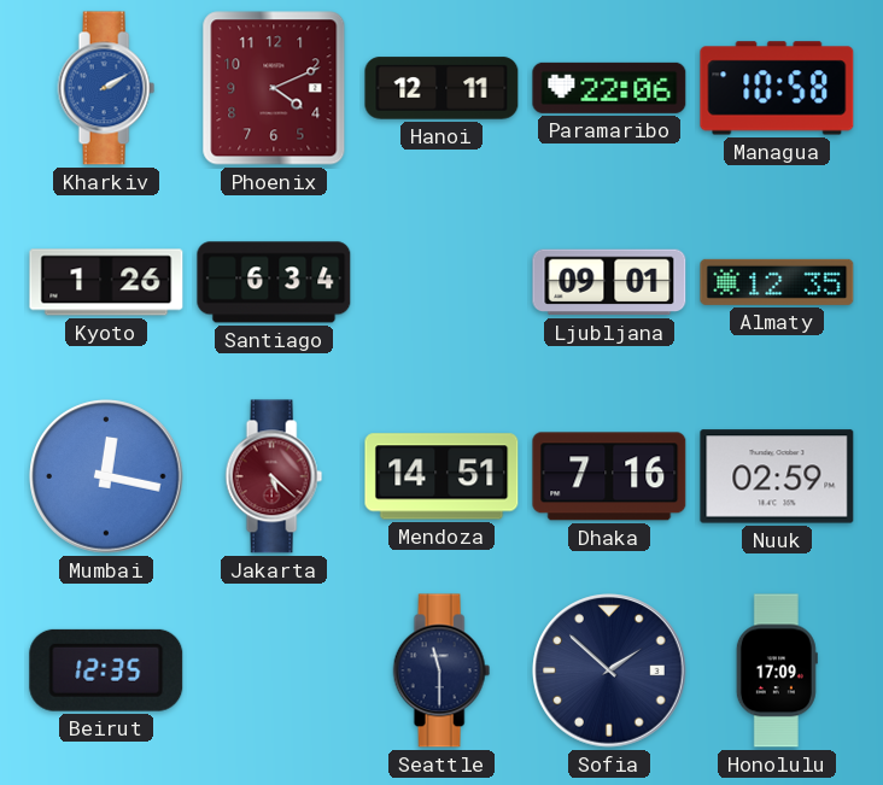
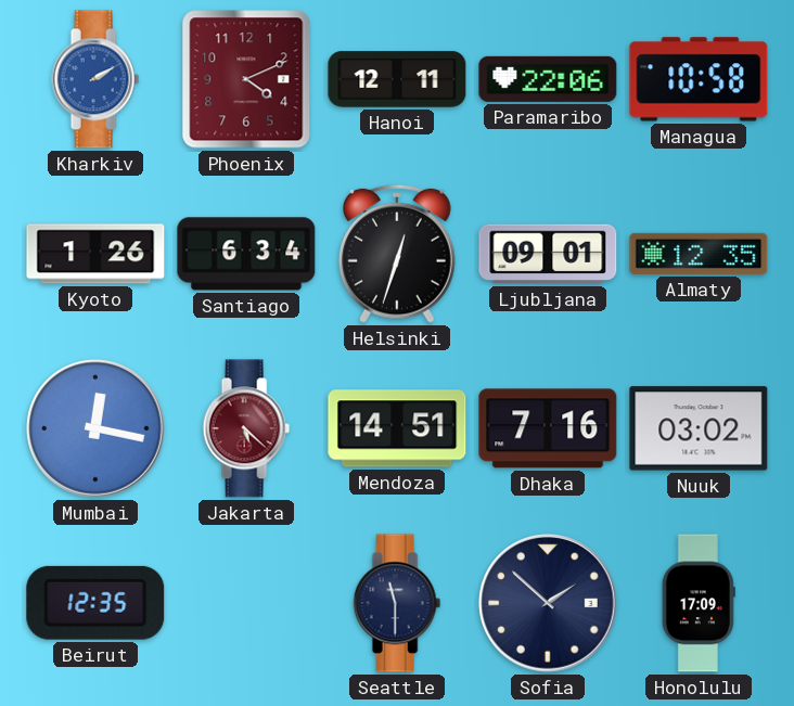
Helsinki: none -> 12:33 (397, 254)
Nuuk: 02:59 -> 03:02 (699, 428)
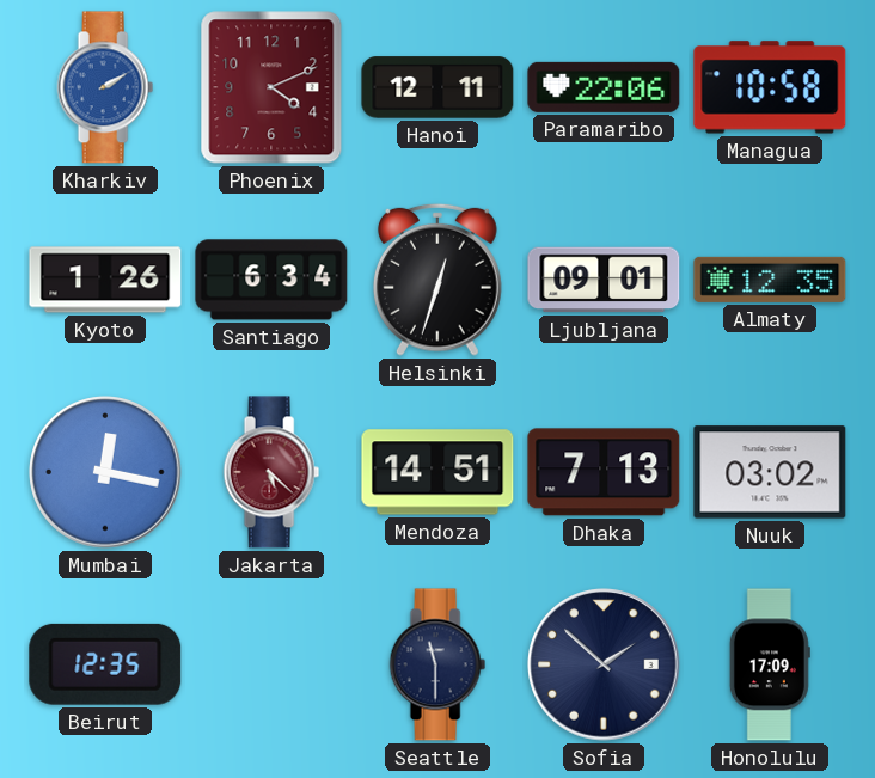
Dhaka: 7:16 -> 7:13 (604, 472)
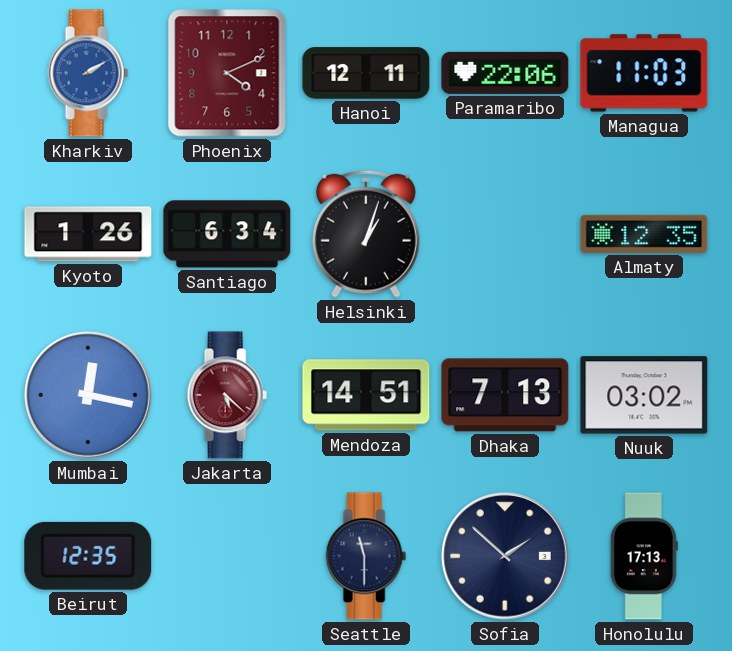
Managua: 10:58 -> 11:03 (644, 73)
Helsinki: 12:33 -> 1:03 (366, 234)
Ljubljana: 09:01 -> none (604, 280)
Honolulu: 17:09 -> 17:13 (644, 556)
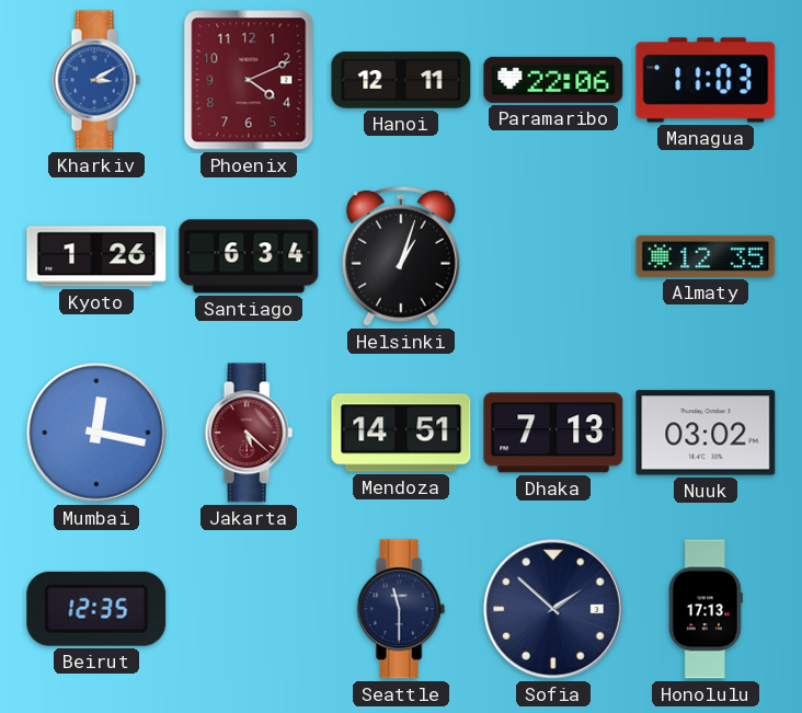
Kharkiv: 2:10 -> 3:10 (96, 80)
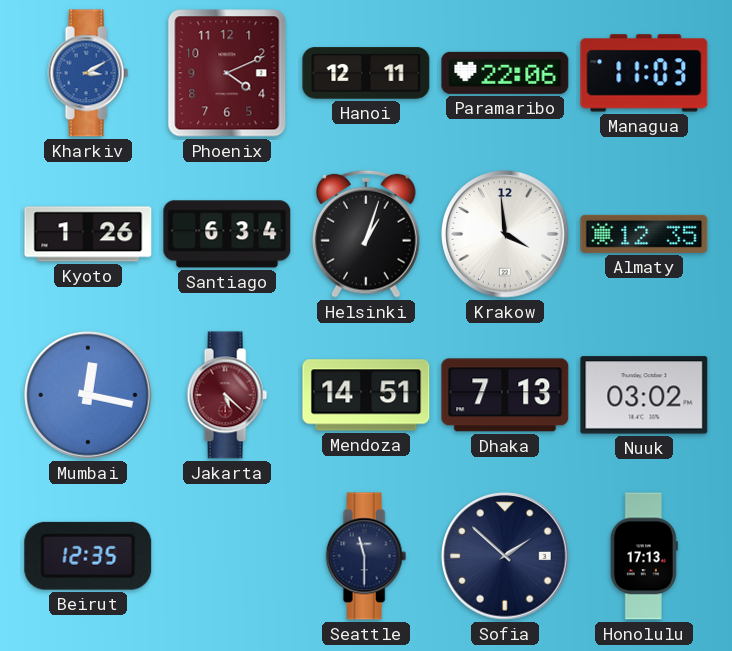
Krakow: none -> 3:59 (505, 234)
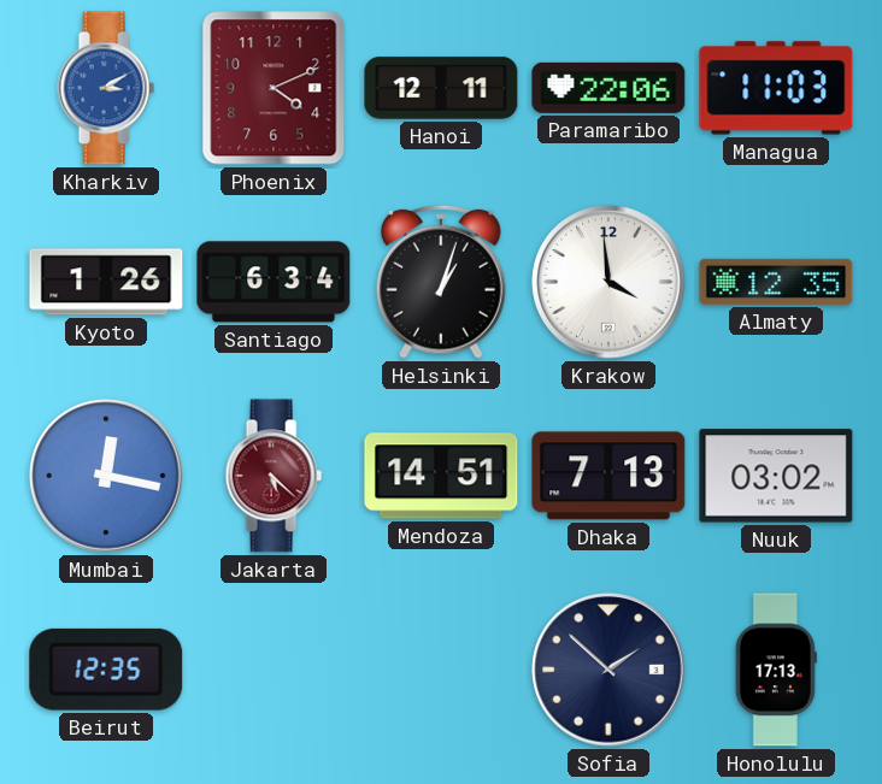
Seattle: 11:30 -> none (366, 556)
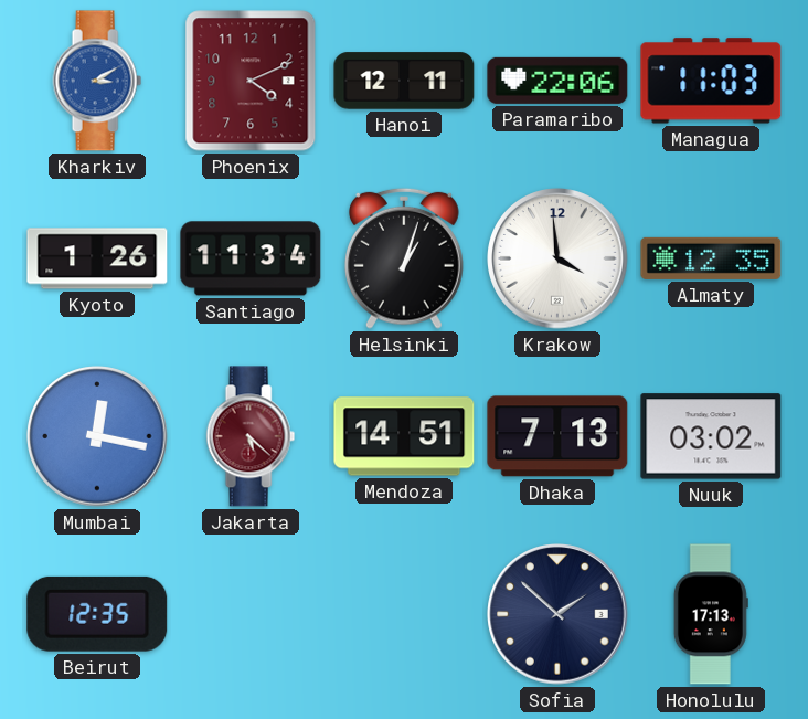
Santiago: 6:34 -> 11:34 (251, 258)
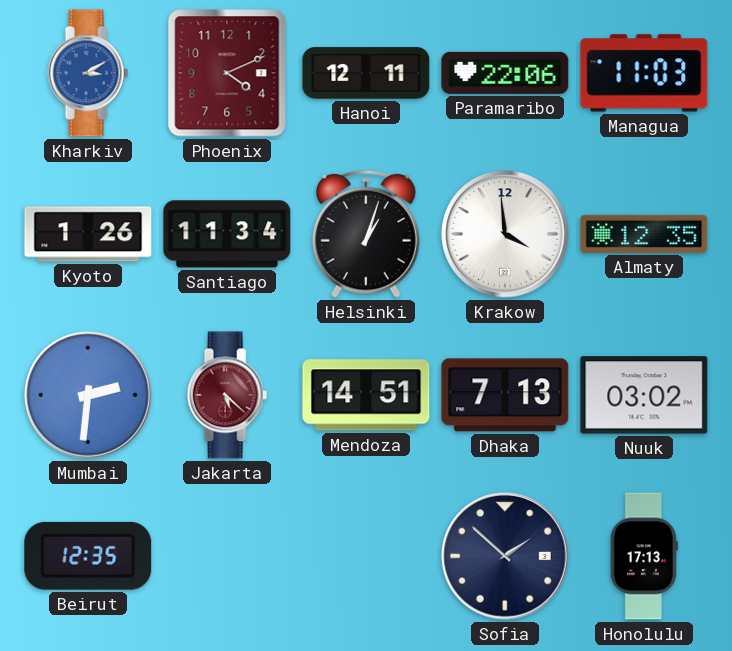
Mumbai: 12:17 -> 2:31 (88, 395)
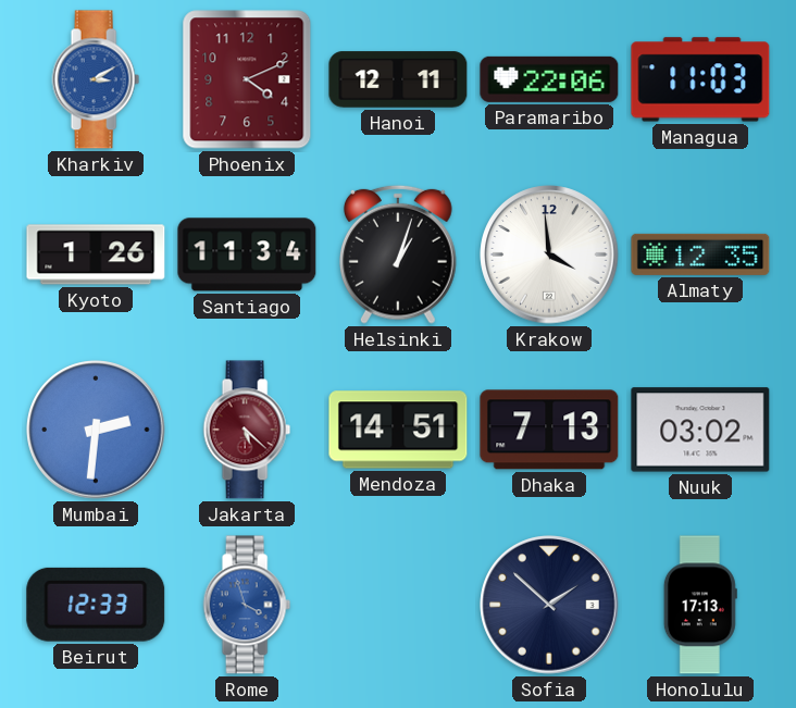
Beirut: 12:35 -> 12:33 (96, 605)
Rome: none -> 3:57 (247, 605)
